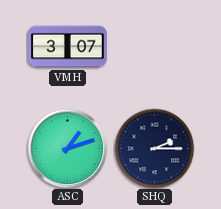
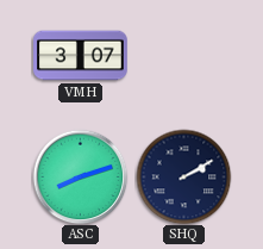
ASC: 1:12 -> 8:12 (80, 176)
SHQ: 2:15 -> 2:10 (183, 176)
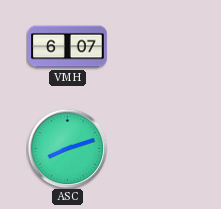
VMH: 3:07 -> 6:07 (68, 47)
SHQ: 2:10 -> none (183, 176)
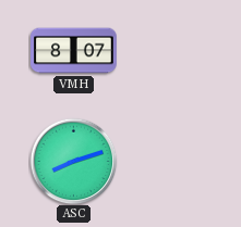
VMH: 6:07 -> 8:07 (74, 51)
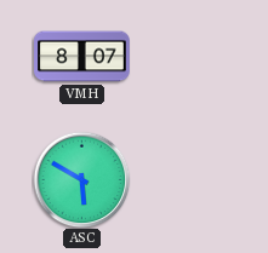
ASC: 8:12 -> 5:50 (81, 179)
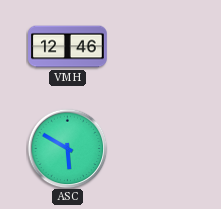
VMH: 8:07 -> 12:46 (68, 47)
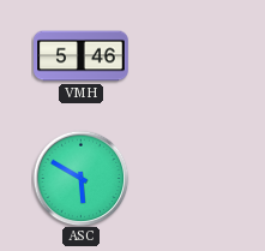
VMH: 12:46 -> 5:46 (82, 56)
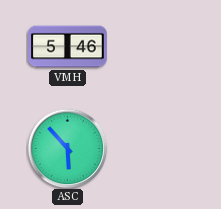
ASC: 5:50 -> 5:53 (67, 148)
